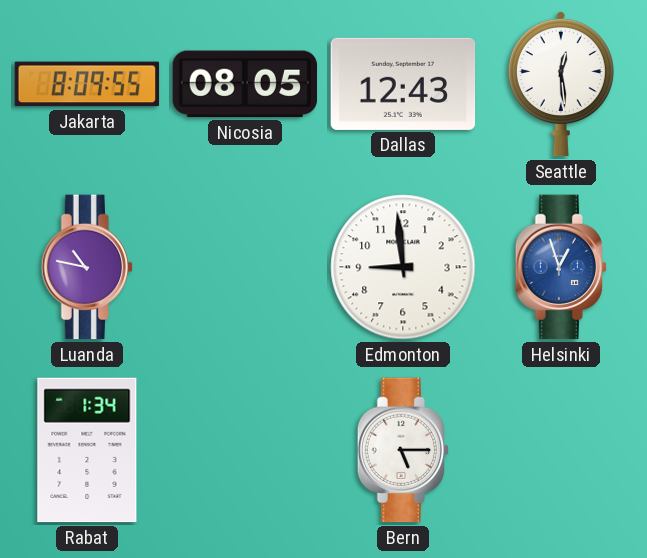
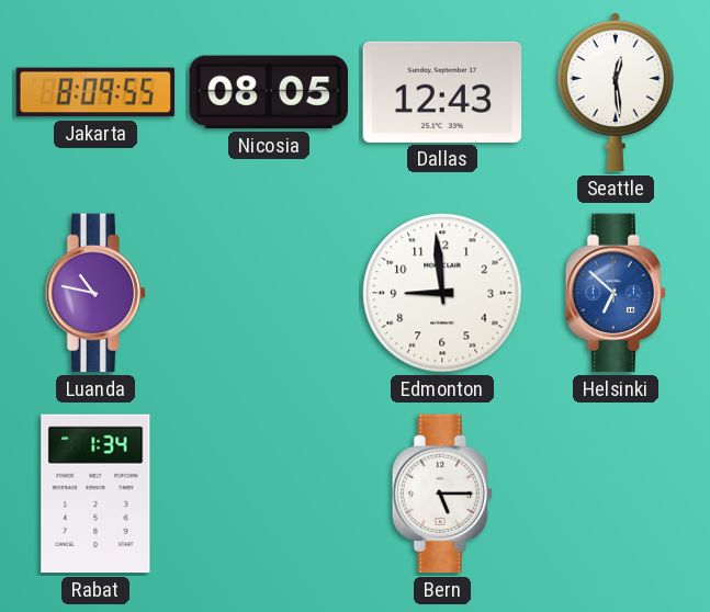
Helsinki: 12:57 -> 6:52 (615, 293)
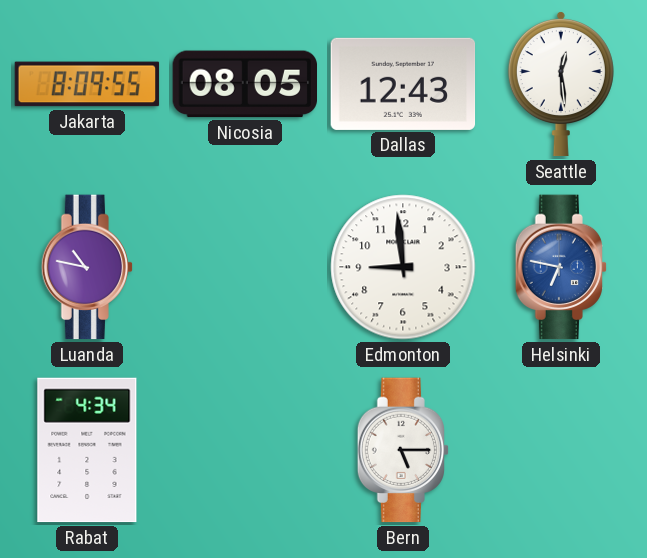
Helsinki: 6:52 -> 6:47 (560, 267)
Rabat: 1:34 -> 4:34 (87, 450)
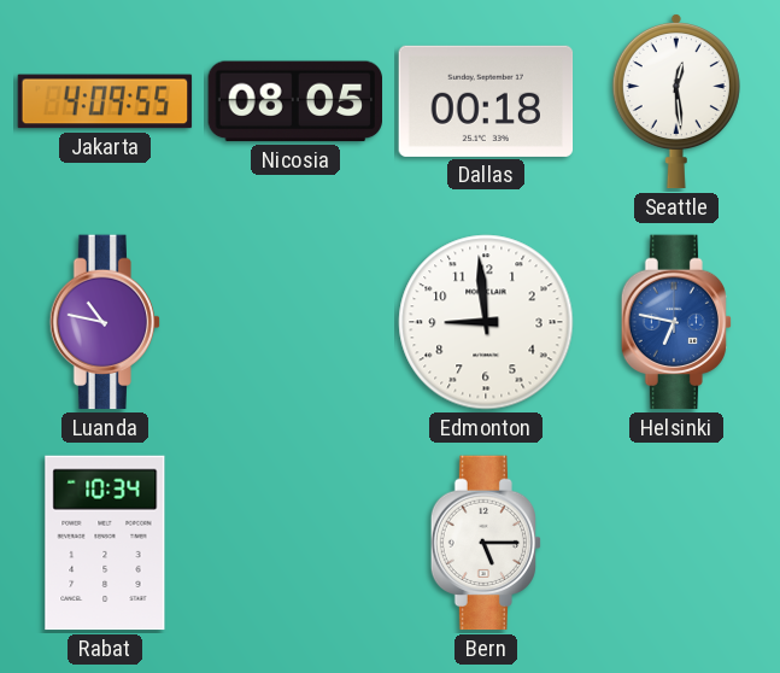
Jakarta: 8:09 -> 4:09 (105, 101)
Dallas: 12:43 -> 00:18 (486, 101)
Rabat: 4:34 -> 10:34 (105, 543)
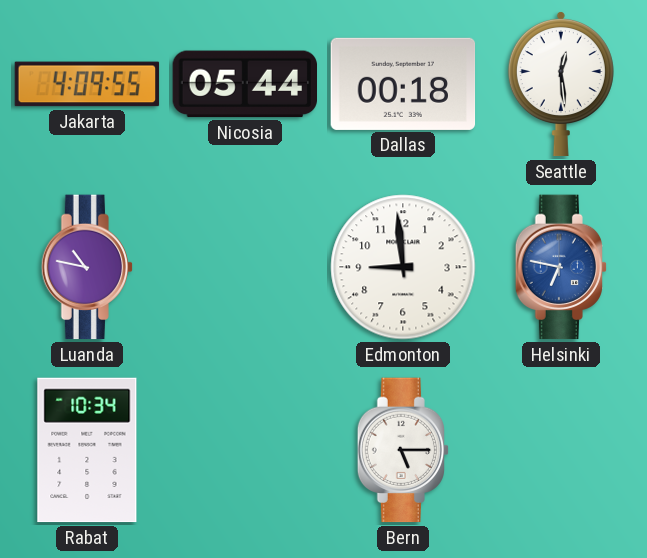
Nicosia: 08:05 -> 05:44 (244, 84)
